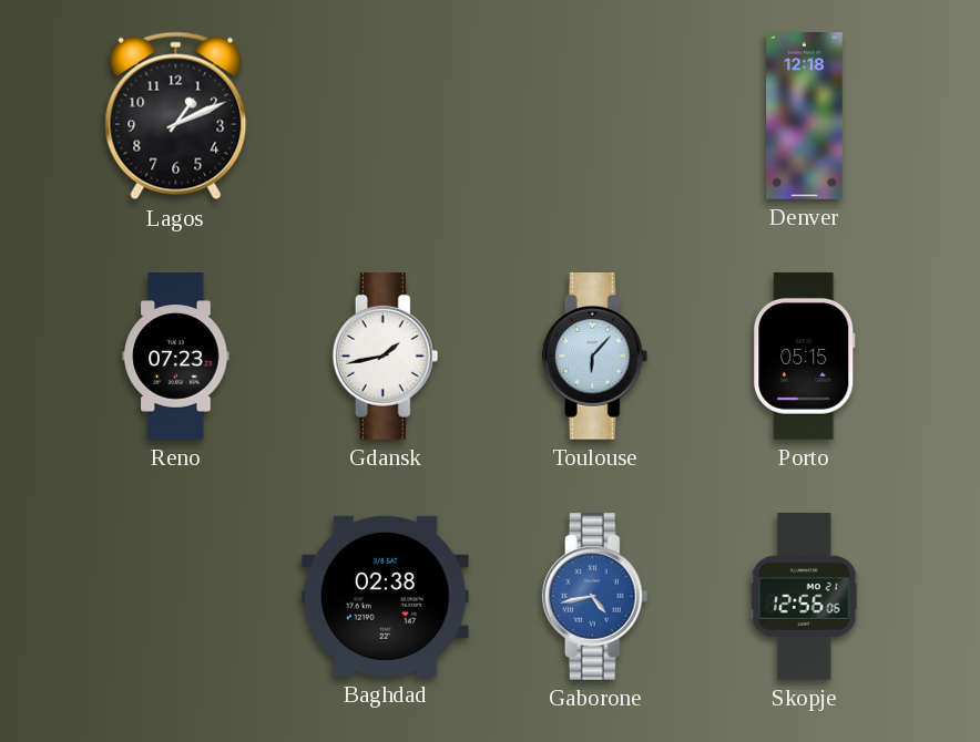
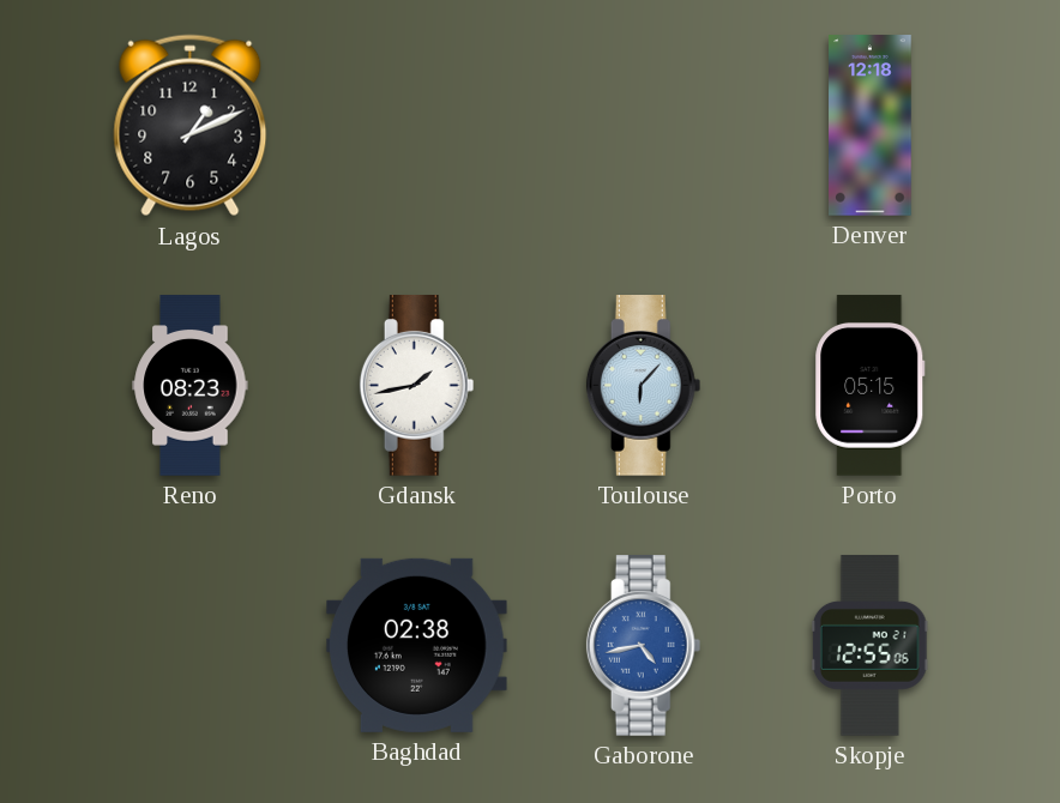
Reno: 07:23 -> 08:23 (191, 386)
Skopje: 12:56 -> 12:55 (869, 646)
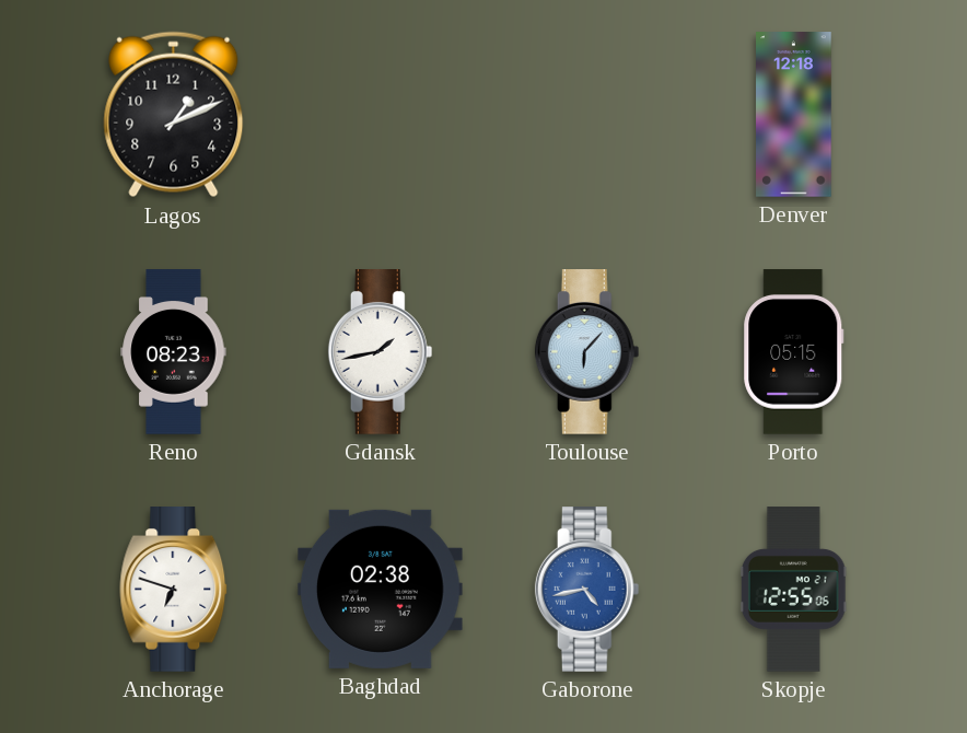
Anchorage: none -> 6:48 (174, 590)
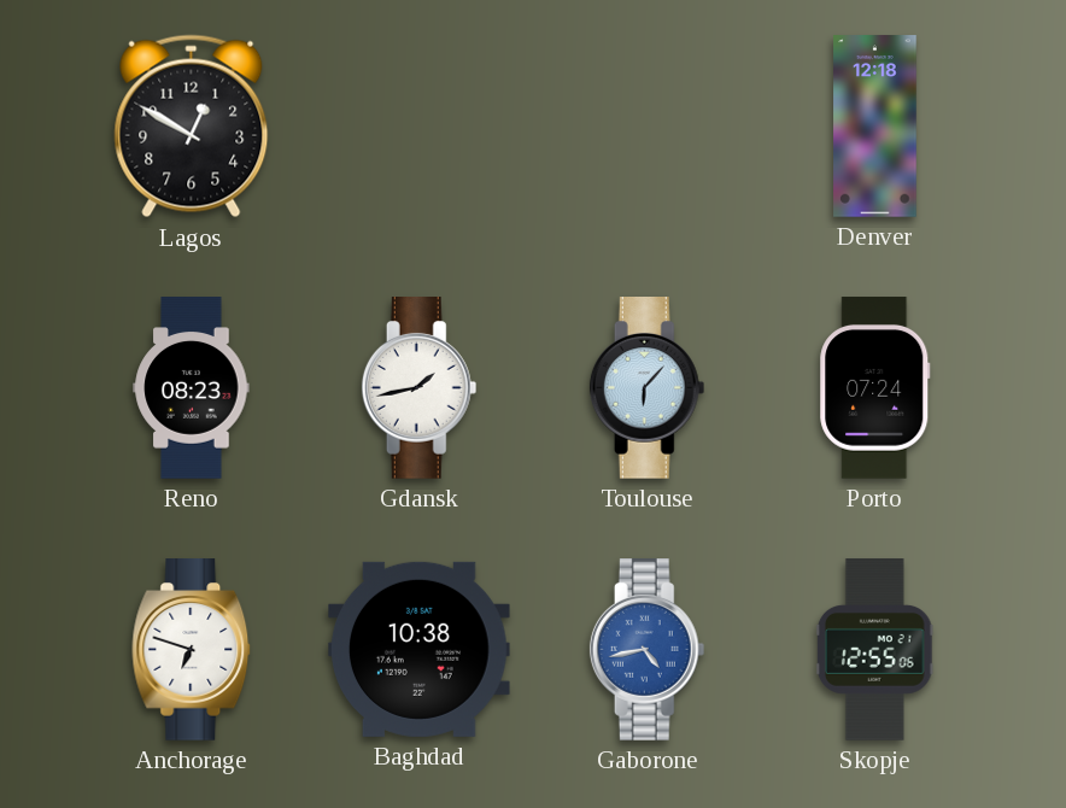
Lagos: 1:11 -> 12:50 (192, 127)
Porto: 05:15 -> 07:24 (875, 388)
Baghdad: 02:38 -> 10:38 (420, 649)
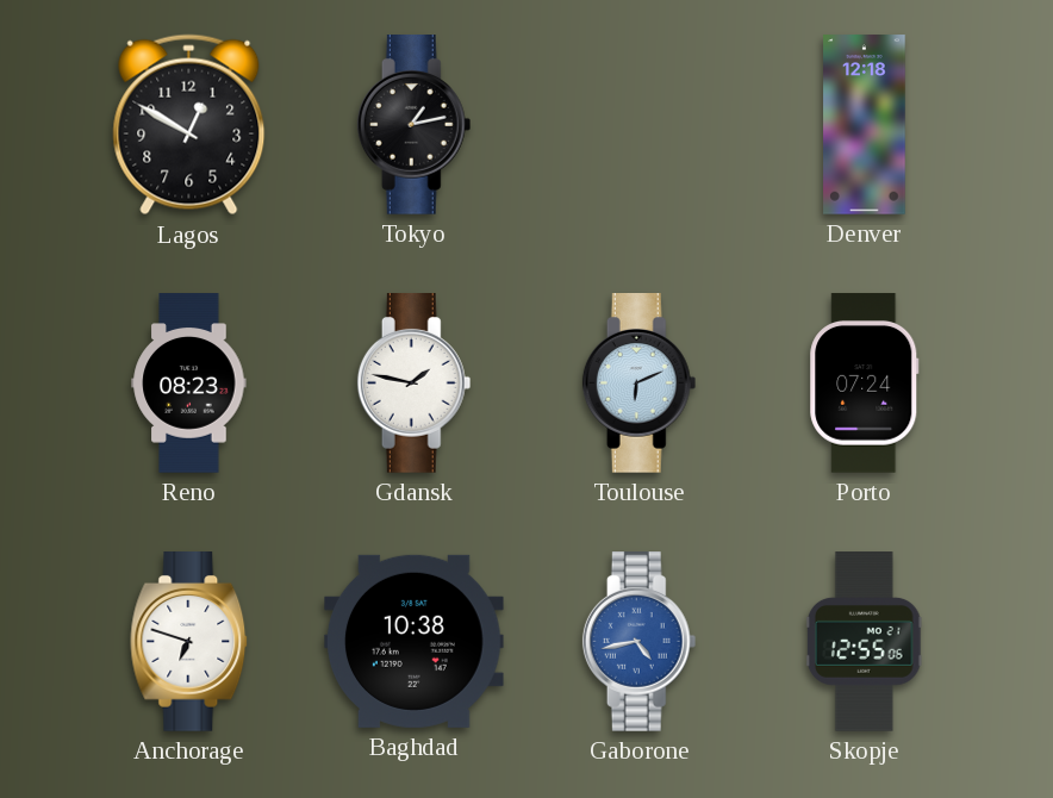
Tokyo: none -> 1:13 (415, 125)
Gdansk: 1:43 -> 1:47 (415, 384)
Toulouse: 6:07 -> 6:11 (640, 384)
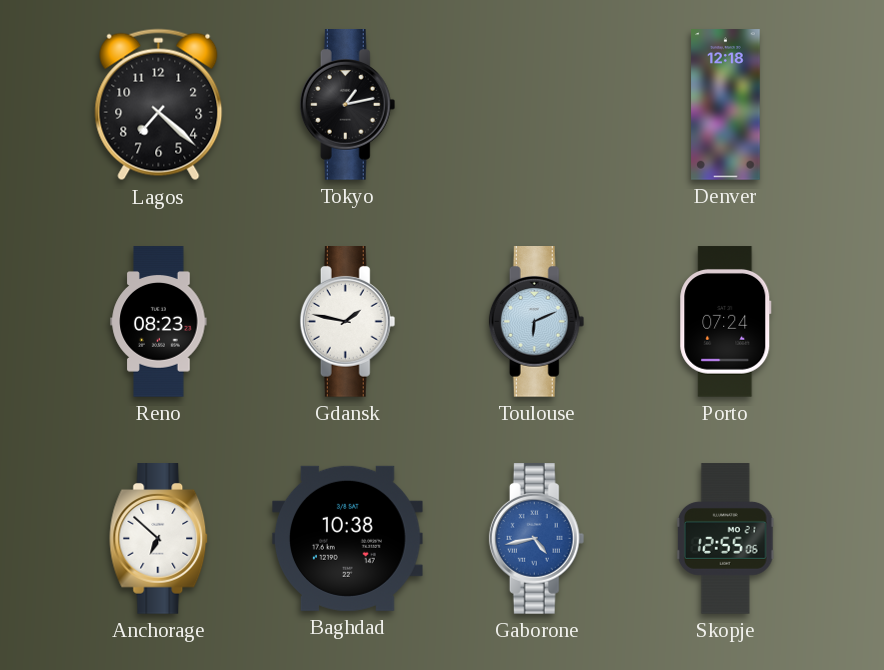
Lagos: 12:50 -> 7:22 (159, 105)
Anchorage: 6:48 -> 6:52 (159, 539)
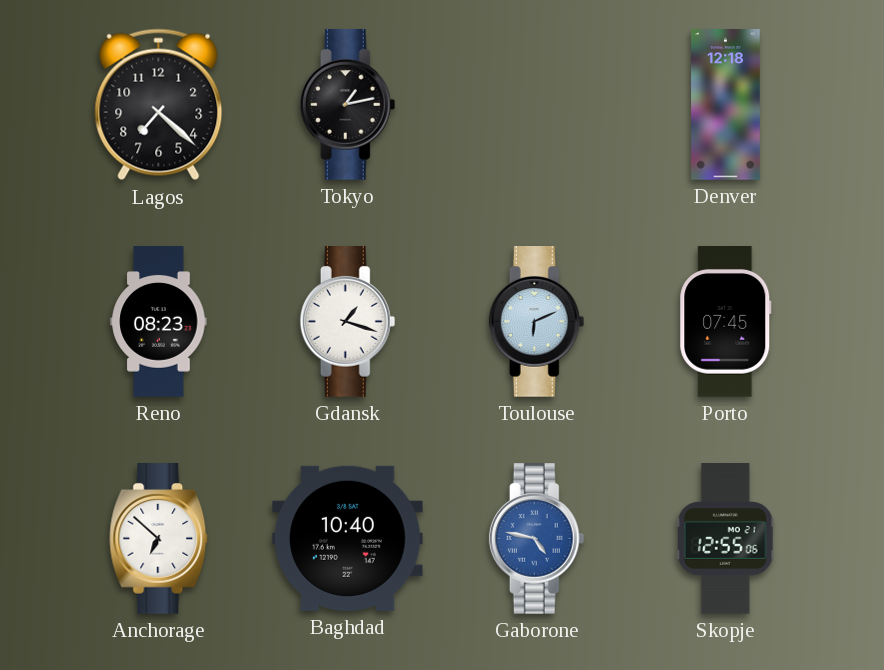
Gdansk: 1:47 -> 1:18 (348, 322)
Porto: 07:24 -> 07:45 (726, 322)
Baghdad: 10:38 -> 10:40 (348, 538)
Gaborone: 4:43 -> 4:47 (537, 539)
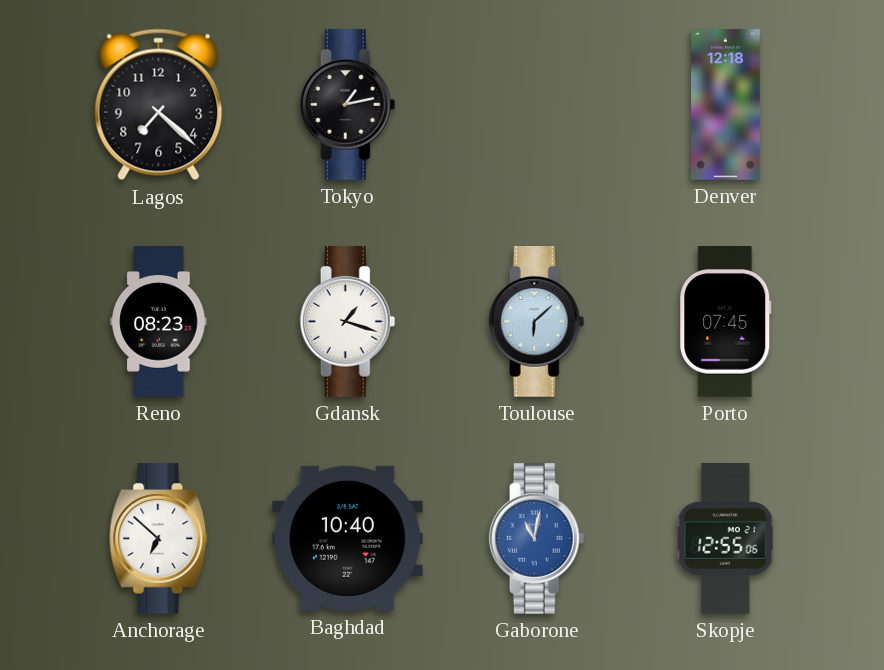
Toulouse: 6:11 -> 6:08 (537, 322)
Gaborone: 4:47 -> 11:02 (537, 539)
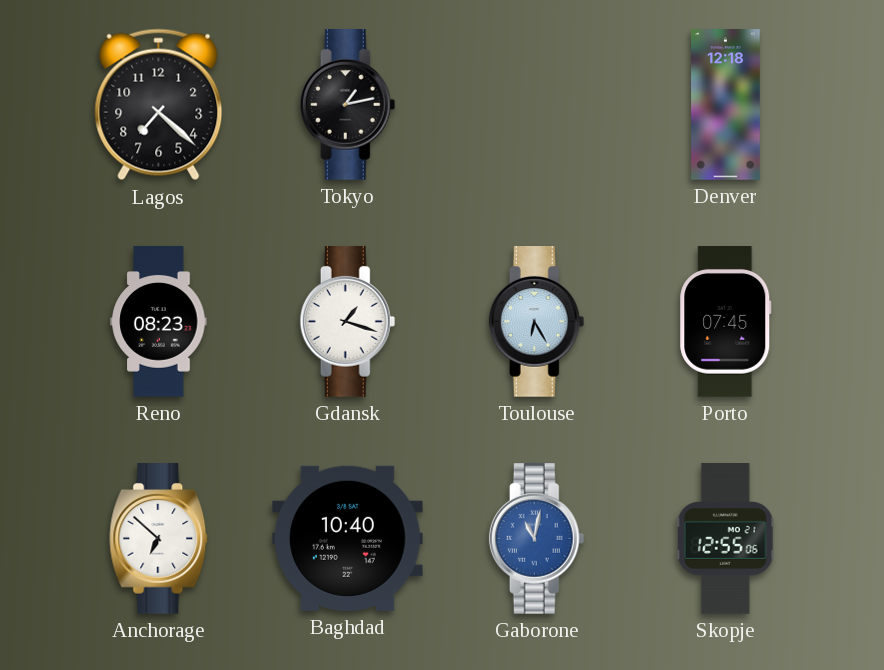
Toulouse: 6:08 -> 6:25 (537, 322)
